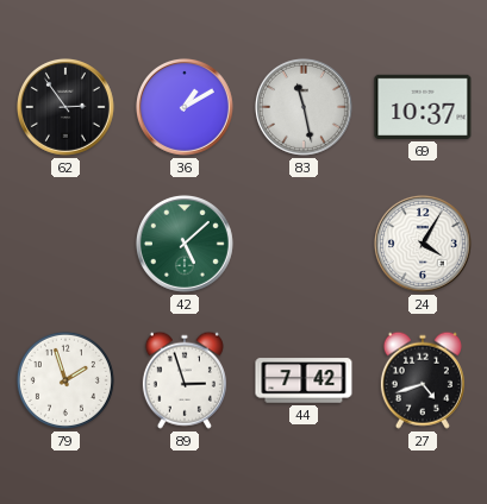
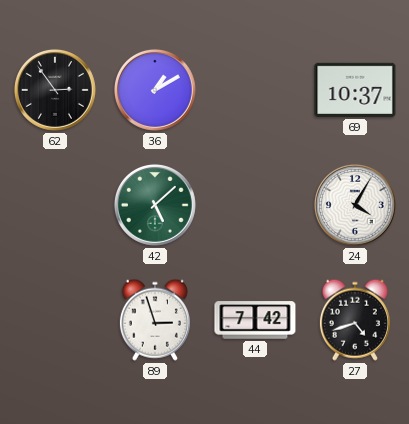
83: 11:28 -> none (304, 107)
79: 1:57 -> none (65, 380)
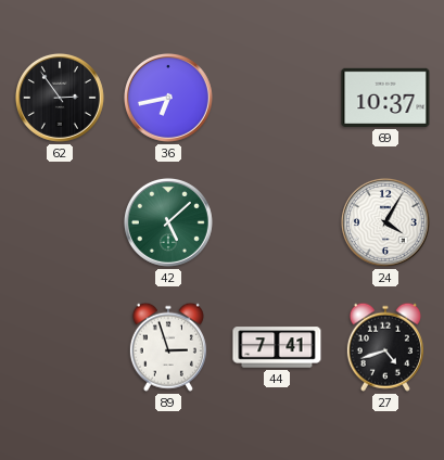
36: 1:10 -> 6:43 (168, 98)
44: 7:42 -> 7:41 (277, 347)
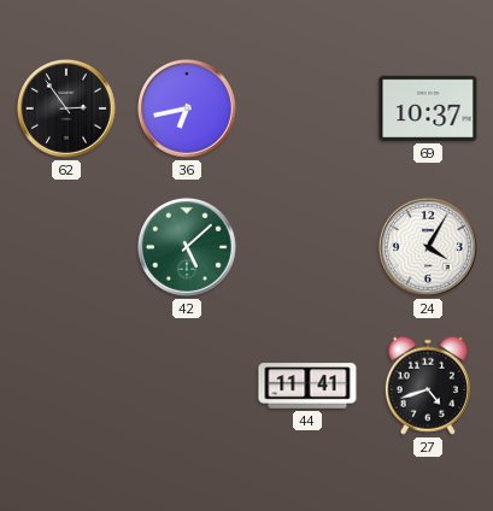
89: 2:57 -> none (168, 347)
44: 7:41 -> 11:41 (307, 386)
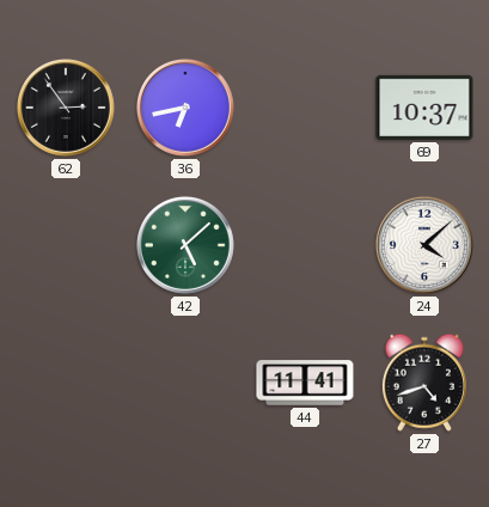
24: 4:05 -> 4:08 (424, 245)
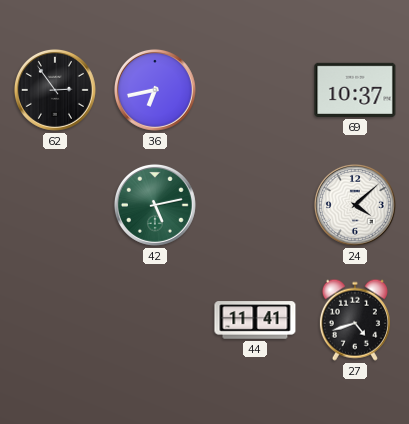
42: 5:08 -> 5:13 (155, 205)
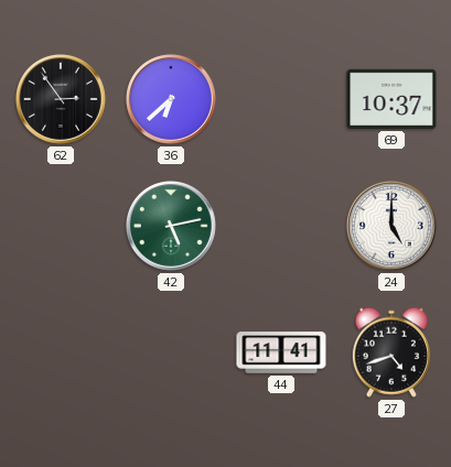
36: 6:43 -> 6:38 (171, 99)
24: 4:08 -> 5:00 (391, 226)
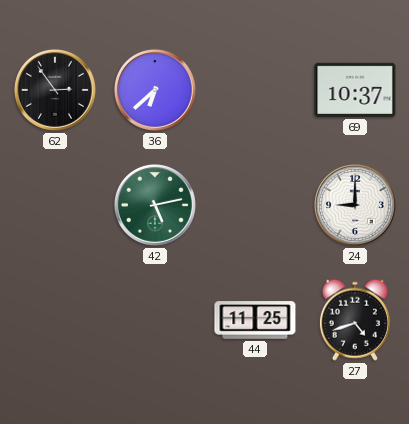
24: 5:00 -> 9:00 (355, 205)
44: 11:41 -> 11:25 (255, 320)
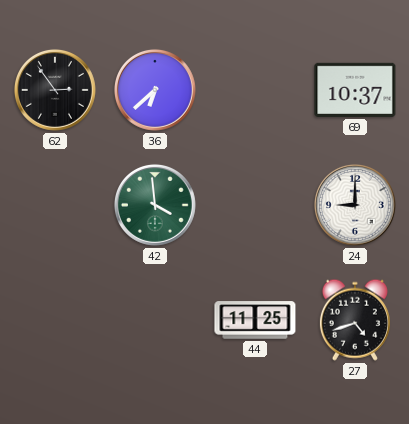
42: 5:13 -> 3:59 (155, 205)
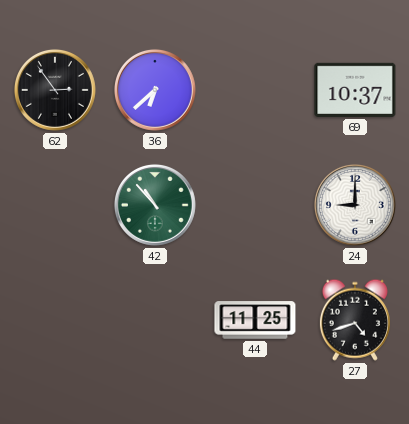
42: 3:59 -> 10:53 (155, 205)
